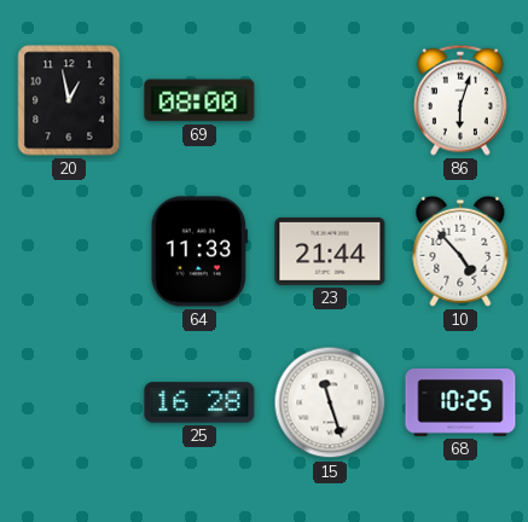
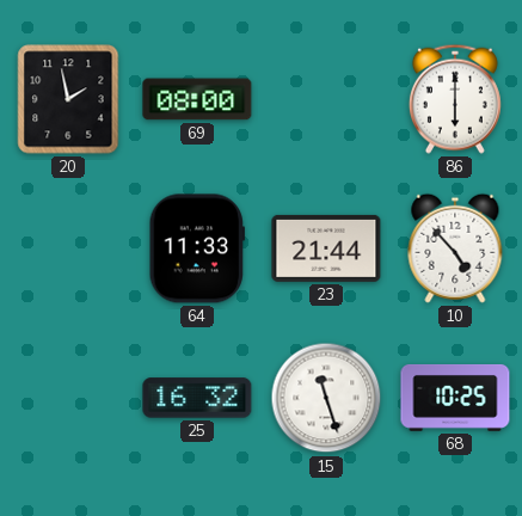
20: 12:58 -> 1:58 (68, 99)
86: 6:03 -> 6:00 (455, 99)
25: 16:28 -> 16:32 (197, 398)
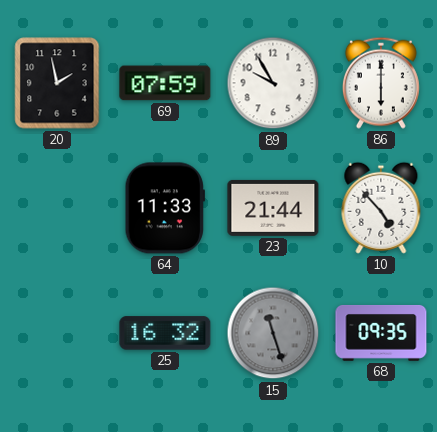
69: 08:00 -> 07:59 (165, 83)
89: none -> 9:55 (273, 83)
15 dial: white -> grey (273, 333)
68: 10:25 -> 09:35 (381, 333)
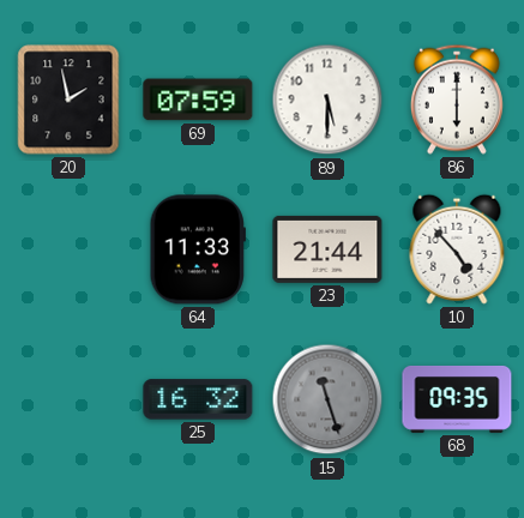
89: 9:55 -> 5:30 (327, 100)
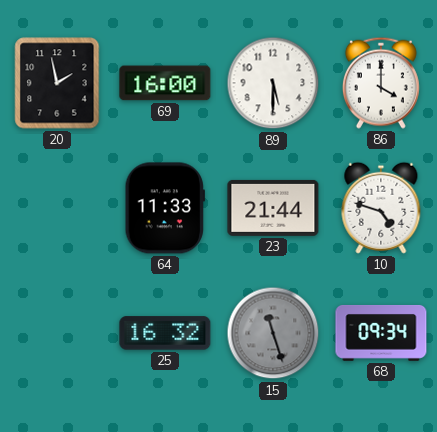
69: 07:59 -> 16:00 (165, 83)
86: 6:00 -> 4:00 (381, 83)
10: 4:53 -> 4:48 (381, 208)
68: 09:35 -> 09:34 (381, 333)
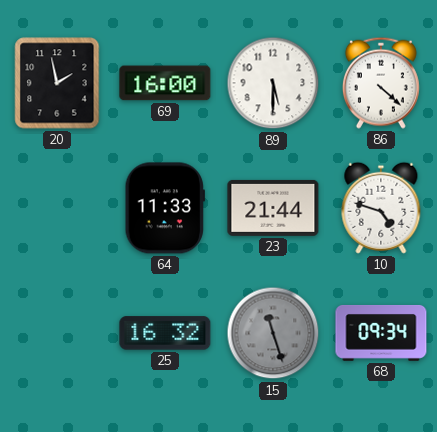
86: 4:00 -> 4:22 (381, 83)
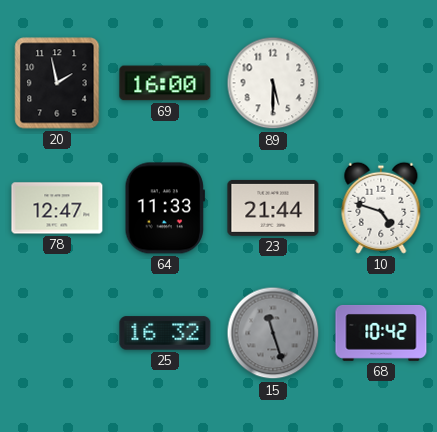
86: 4:22 -> none (381, 83)
78: none -> 12:47 (57, 208)
68: 09:34 -> 10:42 (381, 333)
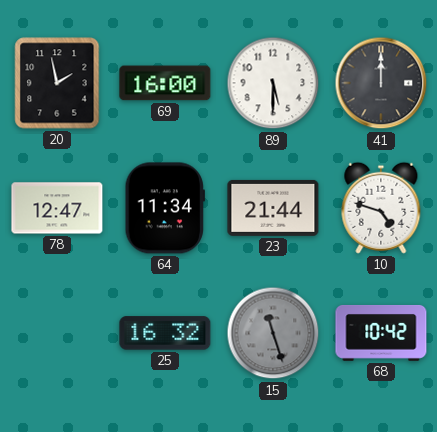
41: none -> 12:00 (381, 83)
64: 11:33 -> 11:34 (164, 208)
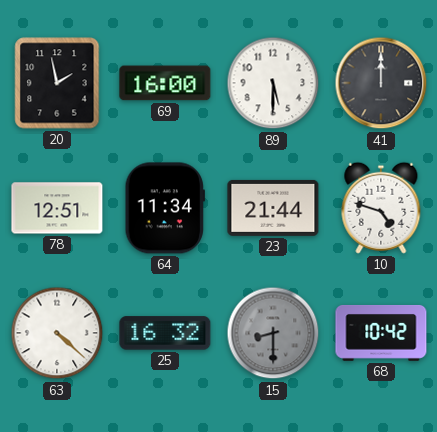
78: 12:47 -> 12:51 (57, 208)
63: none -> 4:22 (57, 333)
15: 11:27 -> 8:30 (273, 333)
